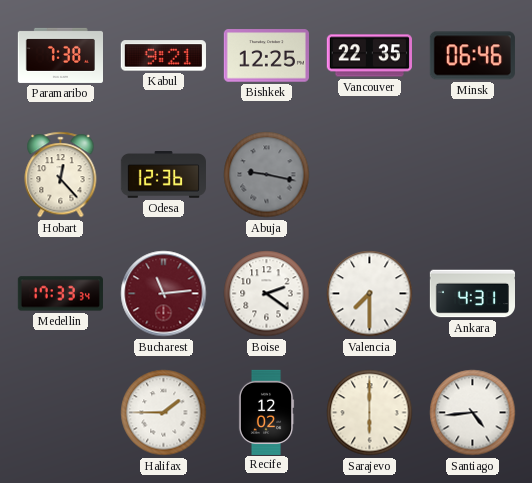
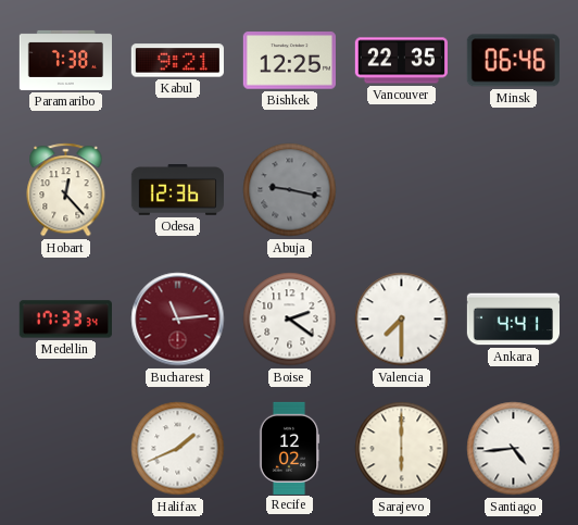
Ankara: 4:31 -> 4:41 (513, 320)
Halifax: 1:45 -> 1:41 (178, 449)
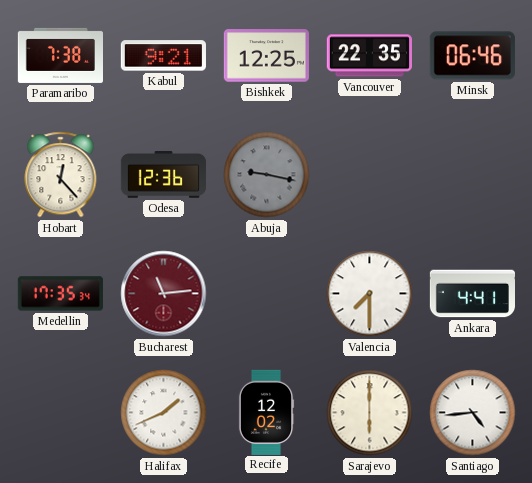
Medellin: 17:33 -> 17:35 (60, 294)
Boise: 2:21 -> none (290, 320)
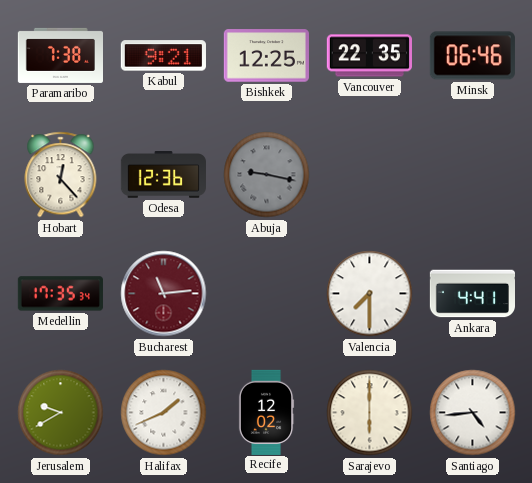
Jerusalem: none -> 9:40 (61, 413)
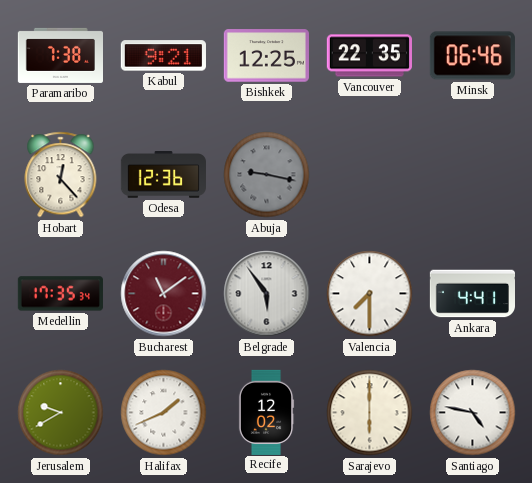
Bucharest: 11:14 -> 11:09 (164, 294)
Belgrade: none -> 5:54 (267, 294)
Santiago: 4:44 -> 4:47 (473, 413)
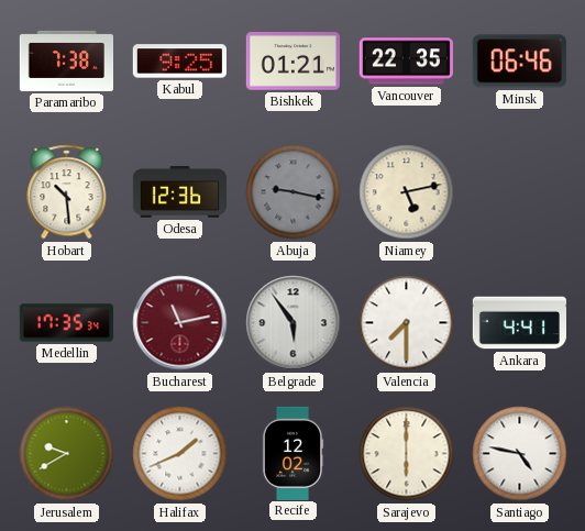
Kabul: 9:21 -> 9:25 (179, 62)
Bishkek: 12:25 -> 01:21 (292, 62)
Hobart: 12:23 -> 10:29 (67, 192)
Niamey: none -> 5:13 (407, 192)
Bucharest: 11:09 -> 11:13 (180, 323)
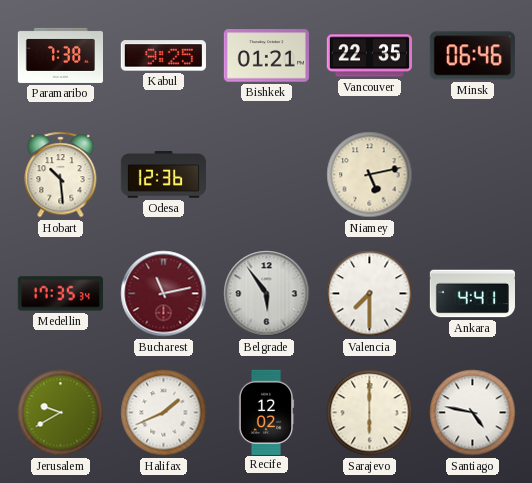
Abuja: 9:17 -> none (294, 192)
